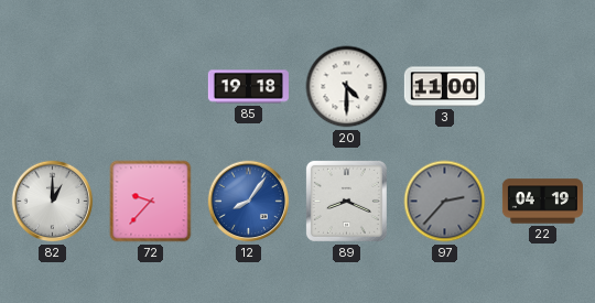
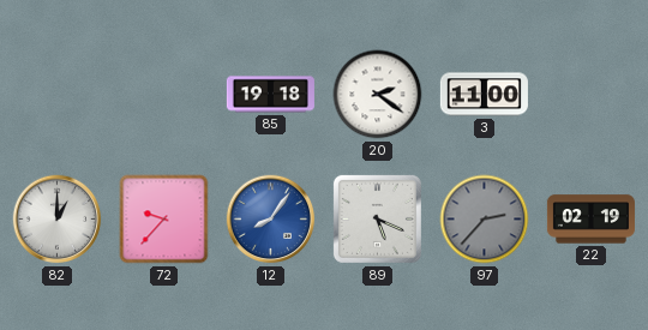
20: 4:30 -> 2:21 (378, 95)
89: 8:19 -> 5:19 (377, 218)
22: 04:19 -> 02:19 (590, 220)
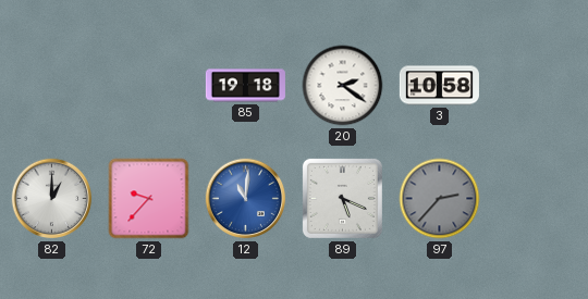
3: 11:00 -> 10:58 (439, 86)
12: 8:06 -> 11:01 (246, 199)
22: 02:19 -> none (590, 220)
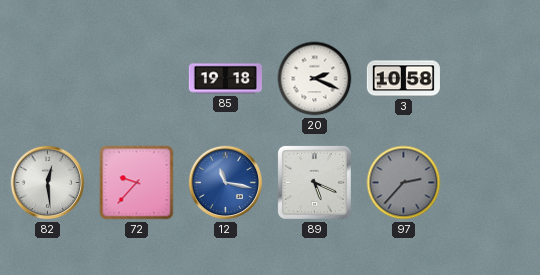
20: 2:21 -> 2:19 (315, 79)
82: 1:00 -> 12:29 (48, 183)
12: 11:01 -> 11:17 (226, 183)
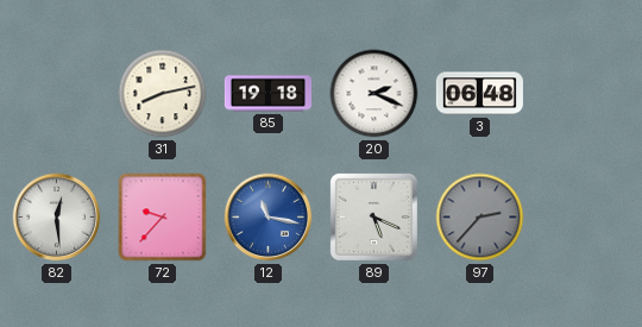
31: none -> 8:13 (163, 94)
3: 10:58 -> 06:48 (479, 94)
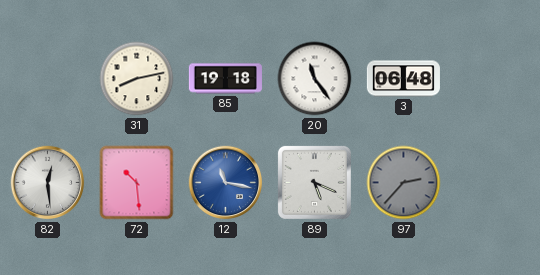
20: 2:19 -> 11:24 (315, 79)
72: 9:37 -> 10:29 (137, 183)
